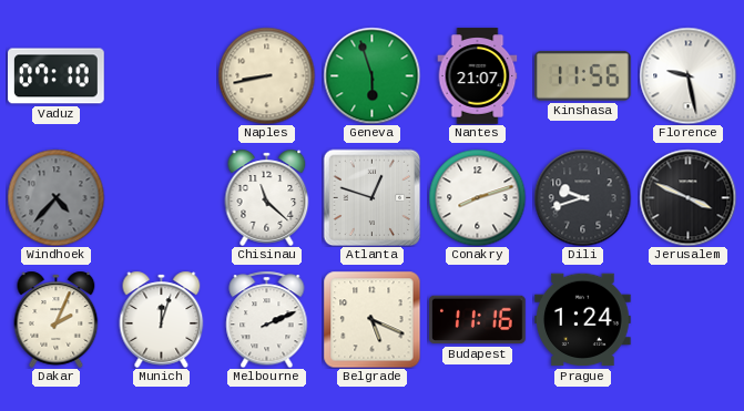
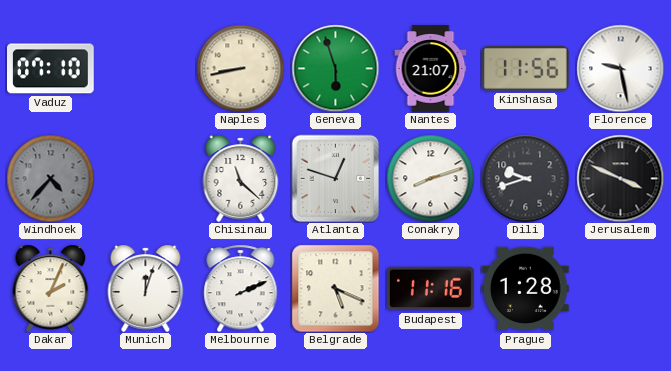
Prague: 1:24 -> 1:28 (526, 289)
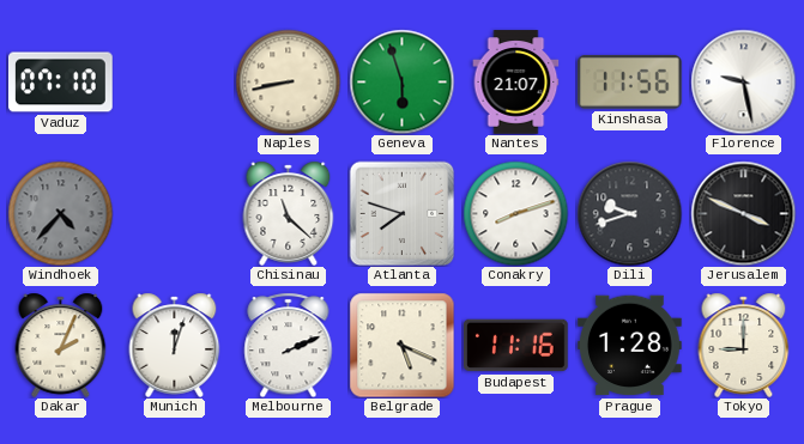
Atlanta: 12:48 -> 7:48 (401, 213)
Tokyo: none -> 9:00 (744, 345)
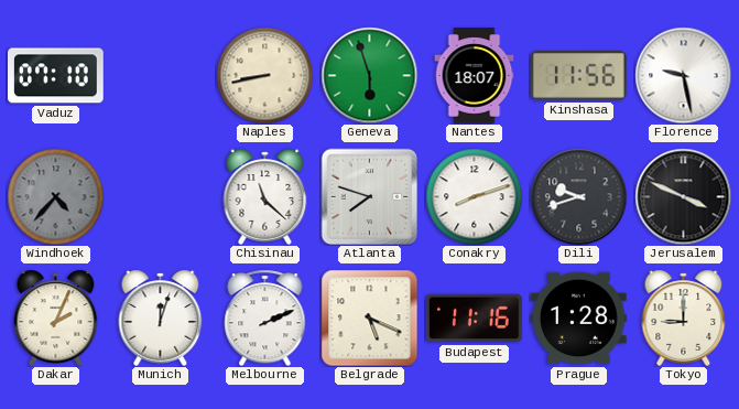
Nantes: 21:07 -> 18:07 (475, 76)
